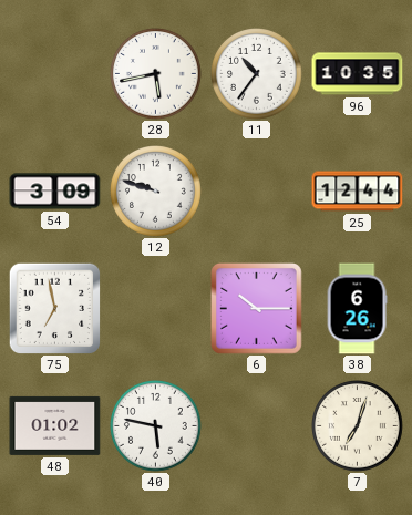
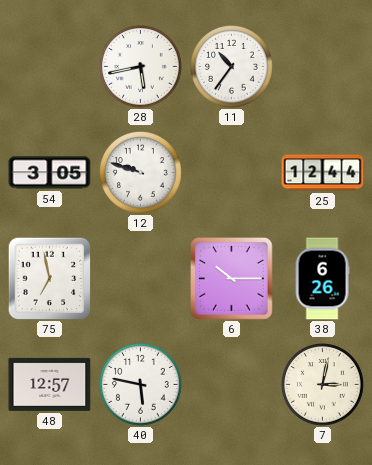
96: 10:35 -> none (358, 74)
54: 3:09 -> 3:05 (50, 173)
48: 01:02 -> 12:57 (50, 384)
7: 7:03 -> 3:02 (323, 385)
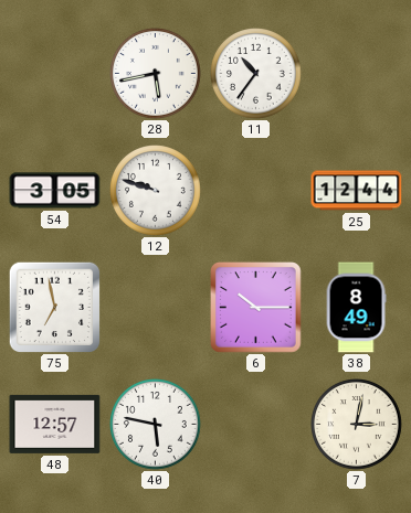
38: 6:26 -> 8:49 (356, 308)
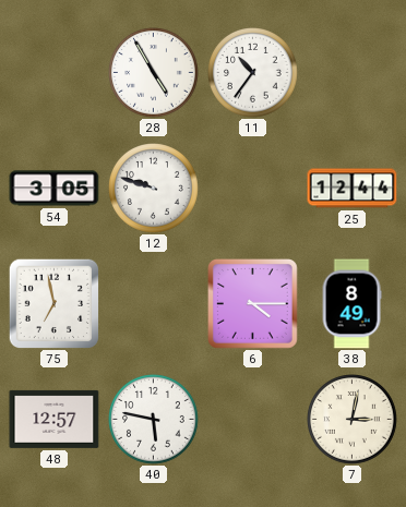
28: 5:43 -> 4:55 (154, 73)
6: 10:15 -> 4:15 (253, 304)
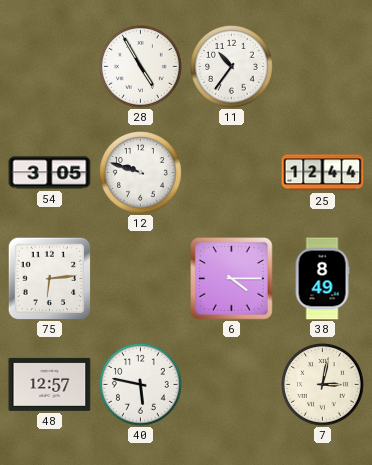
75: 6:58 -> 6:14 (49, 278)
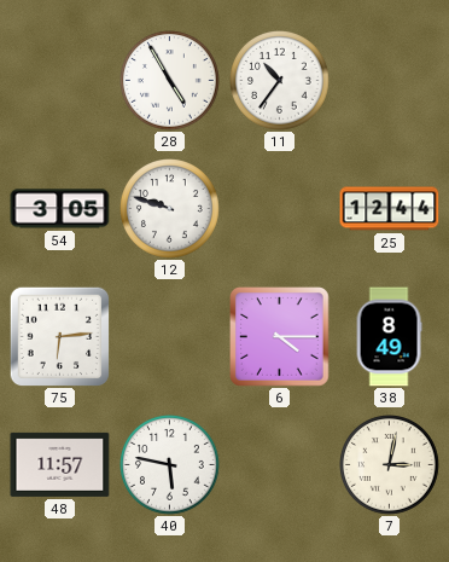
48: 12:57 -> 11:57 (60, 464)
